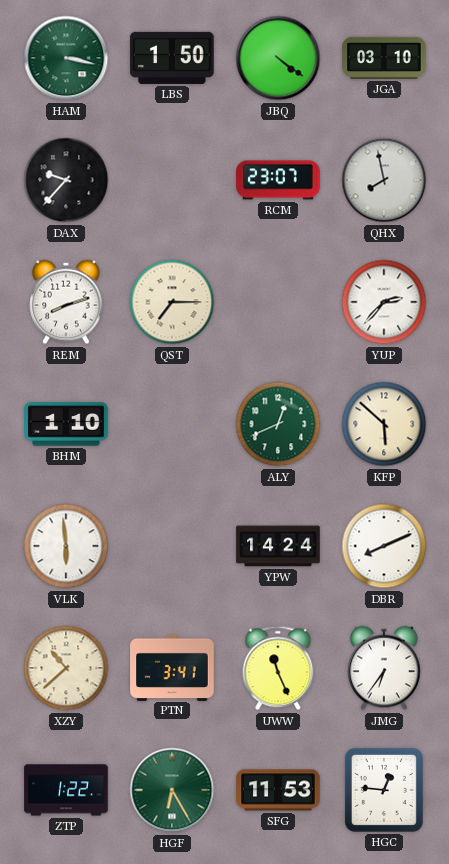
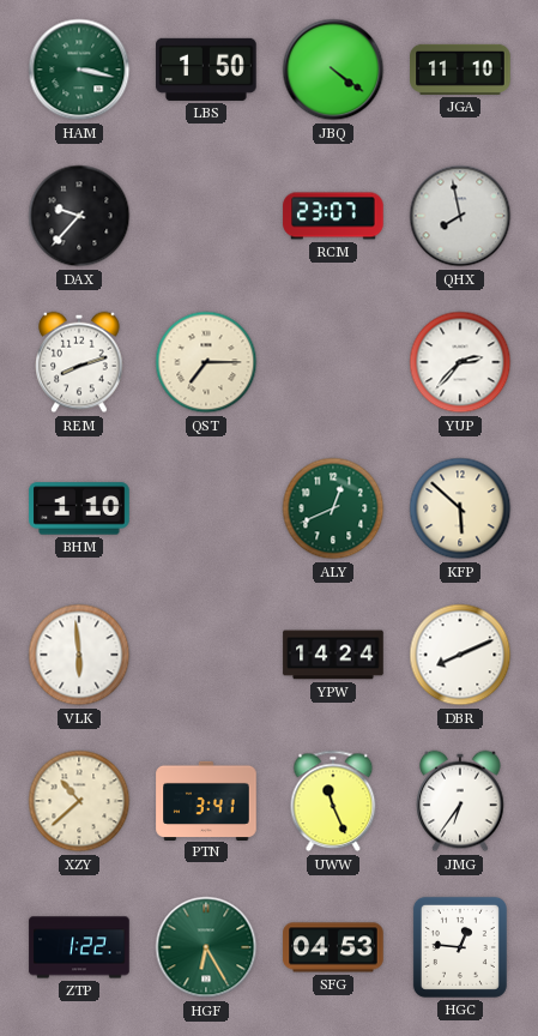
JGA: 03:10 -> 11:10 (460, 70)
SFG: 11:53 -> 04:53 (333, 947)
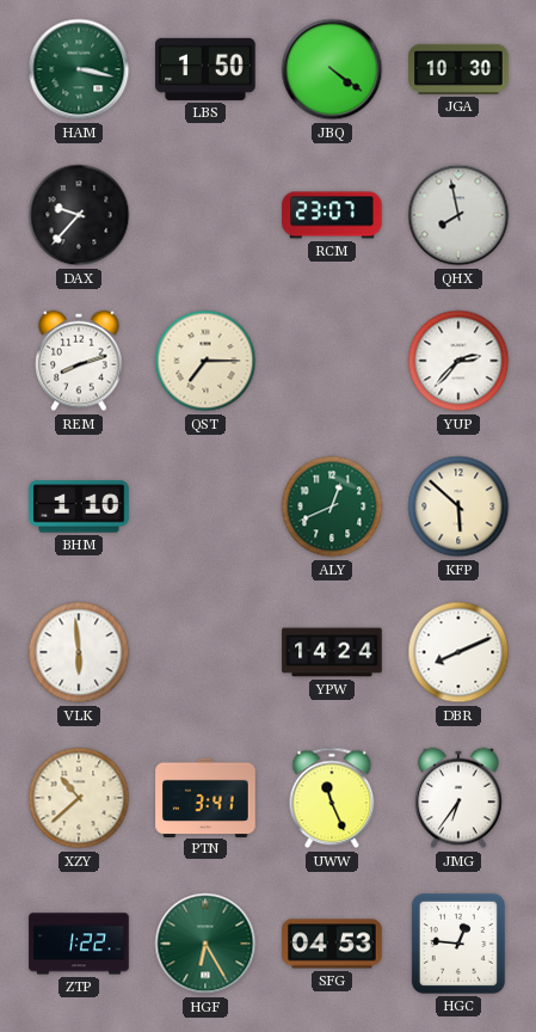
JGA: 11:10 -> 10:30 (458, 69)
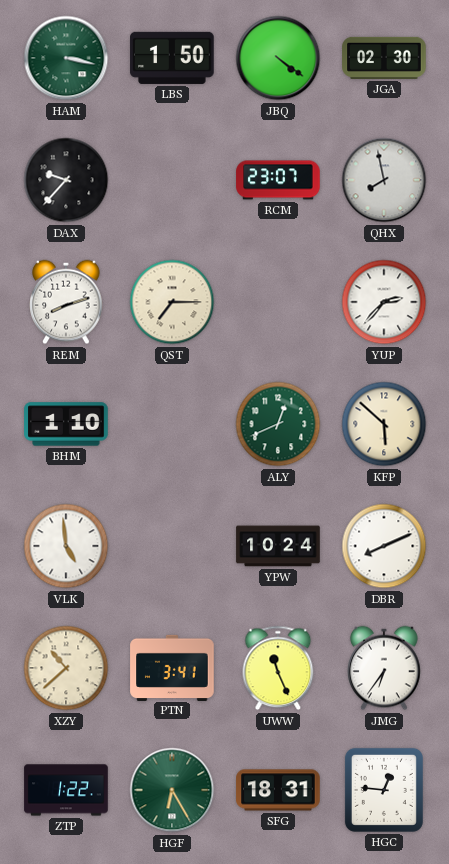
JGA: 10:30 -> 02:30 (384, 58)
VLK: 5:59 -> 4:59 (66, 546)
YPW: 14:24 -> 10:24 (278, 546)
SFG: 04:53 -> 18:31 (278, 790)
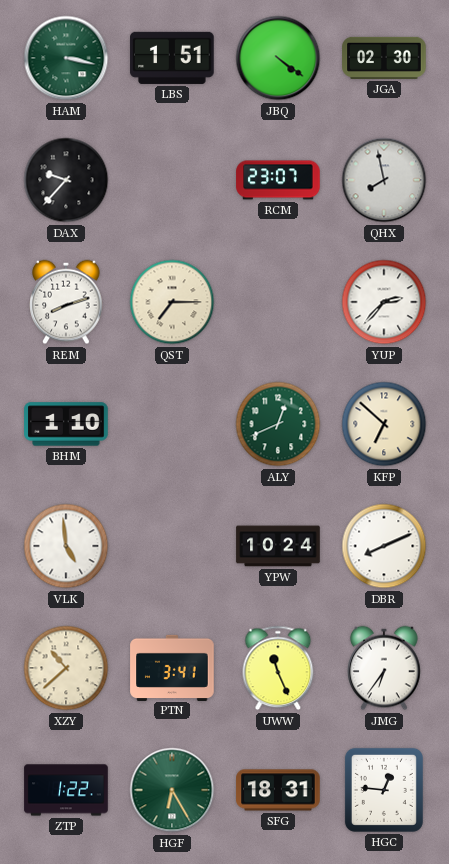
LBS: 1:50 -> 1:51 (172, 58)
KFP: 5:52 -> 6:52 (384, 424)
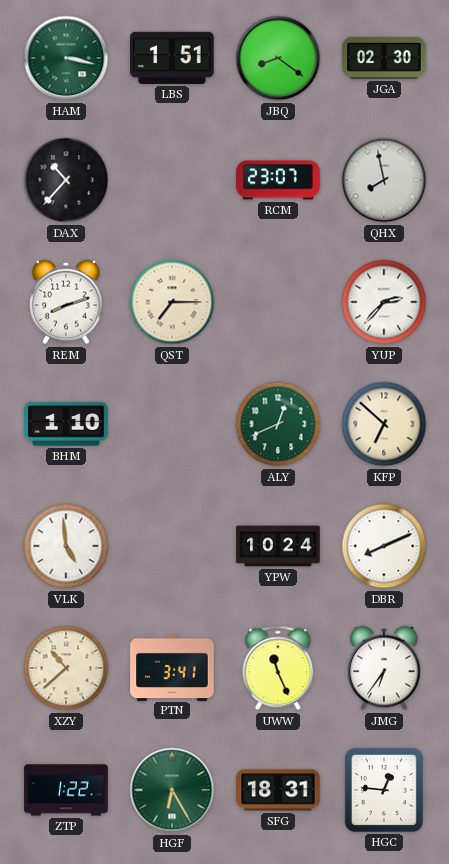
JBQ: 4:21 -> 8:21 (278, 58)
DAX: 9:37 -> 10:37 (66, 180)
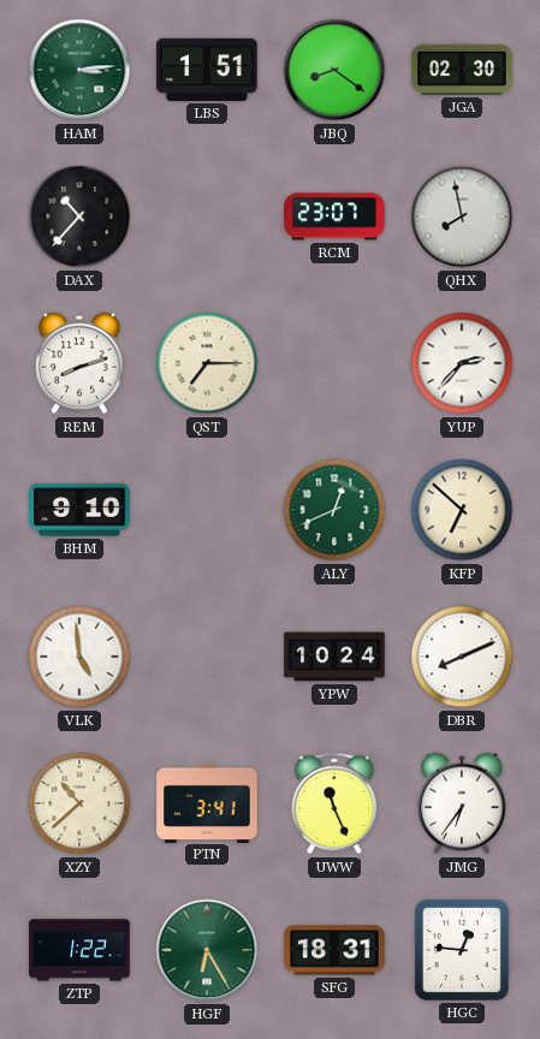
HAM: 3:17 -> 3:14 (79, 70)
BHM: 1:10 -> 9:10 (79, 510)
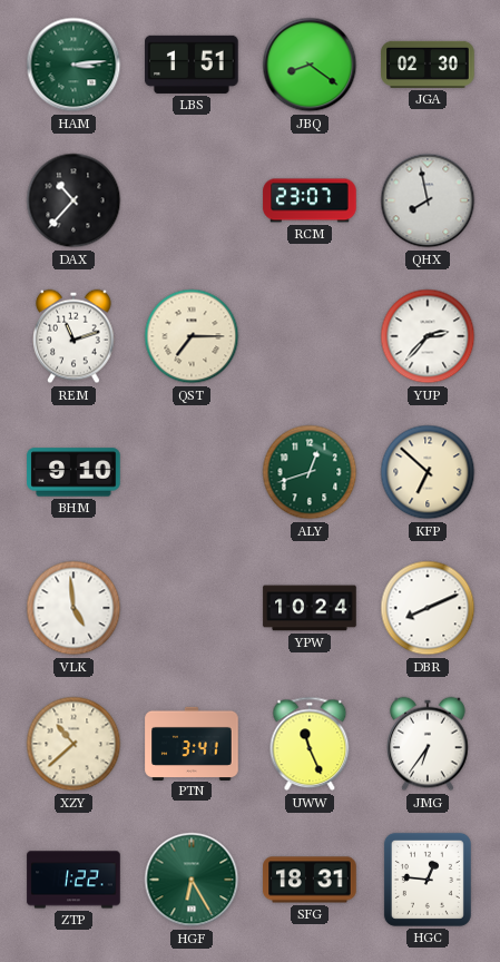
REM: 8:12 -> 11:12 (73, 336)
ALY: 12:41 -> 12:42 (310, 472)
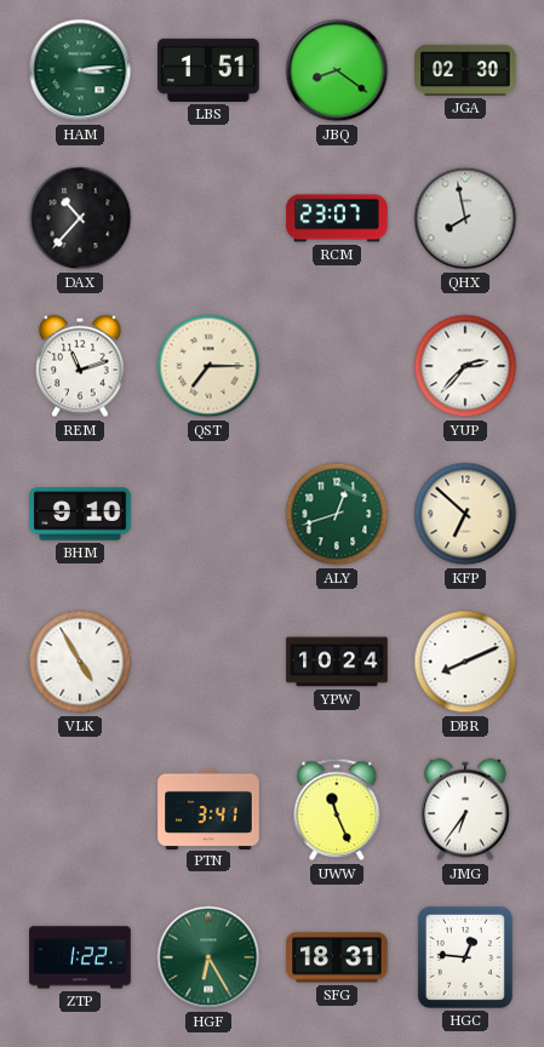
VLK: 4:59 -> 4:55 (80, 662)
XZY: 10:38 -> none (73, 744)
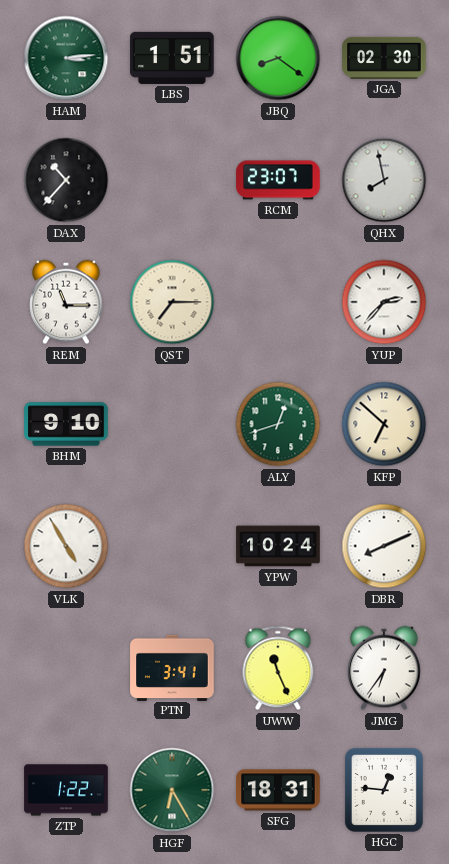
REM: 11:12 -> 11:15 (66, 302)
